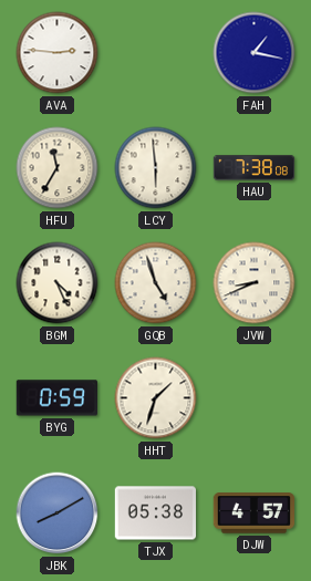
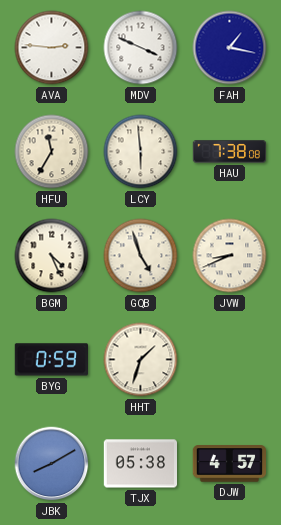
MDV: none -> 3:49 (141, 48)
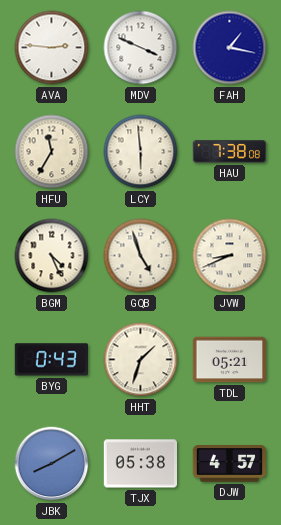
BYG: 0:59 -> 0:43 (51, 360)
TDL: none -> 05:21 (230, 360)
